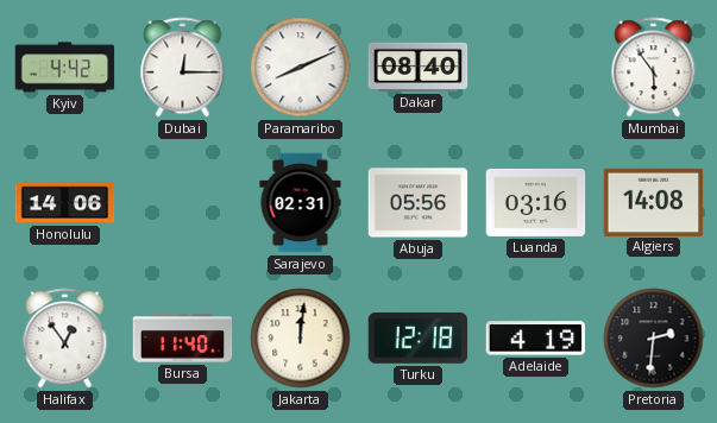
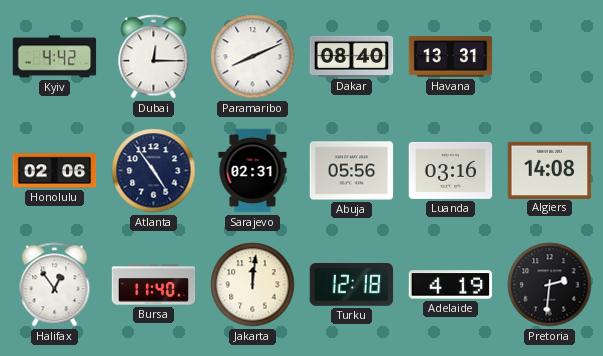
Havana: none -> 13:31 (451, 57)
Mumbai: 5:54 -> none (654, 68)
Honolulu: 14:06 -> 02:06 (55, 171)
Atlanta: none -> 4:54 (154, 171)
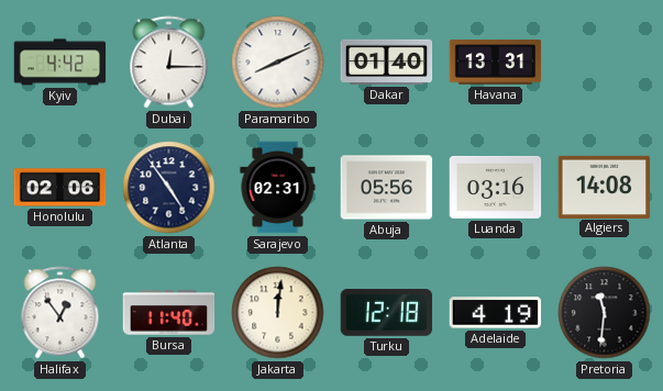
Dakar: 08:40 -> 01:40 (387, 62)
Pretoria: 2:31 -> 11:31 (605, 313)
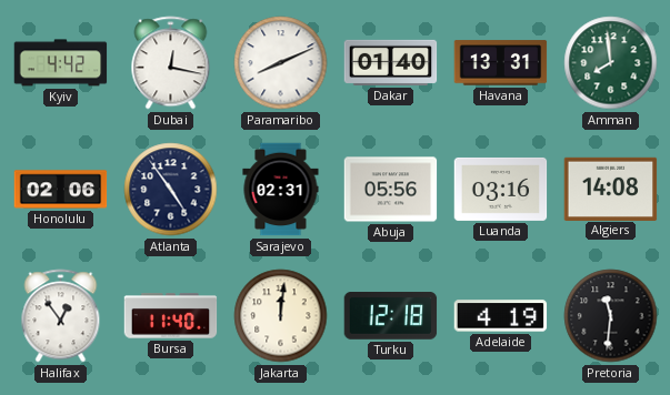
Dubai: 12:15 -> 12:17 (171, 63)
Amman: none -> 7:59 (611, 63)
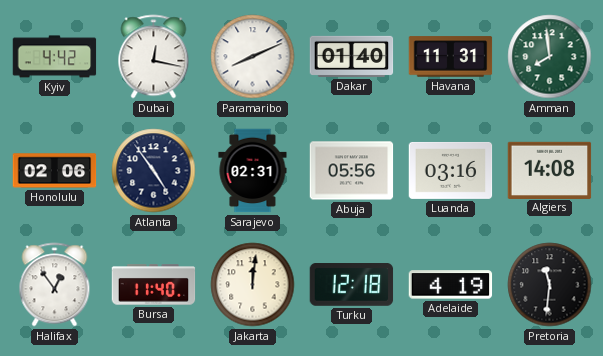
Havana: 13:31 -> 11:31 (451, 57)
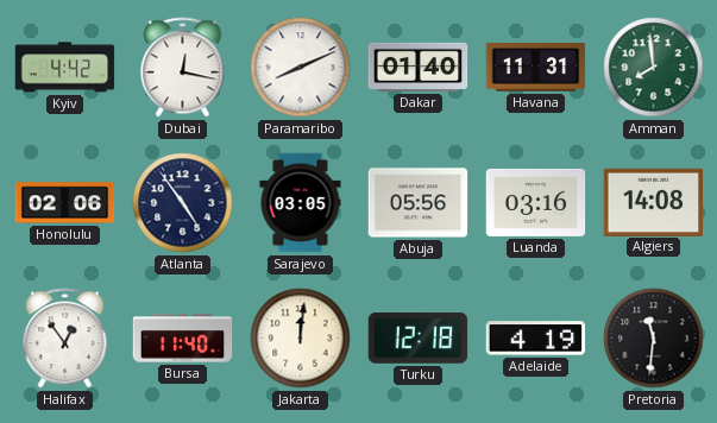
Sarajevo: 02:31 -> 03:05 (301, 203)
